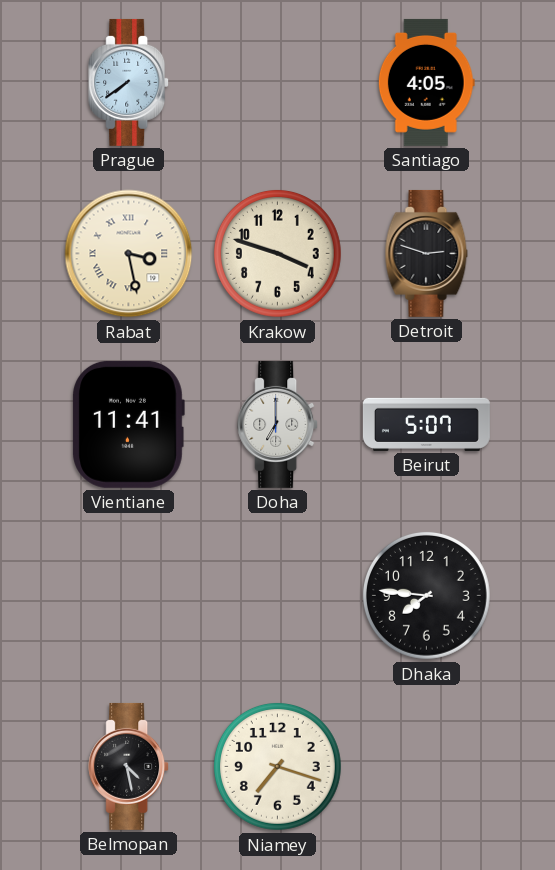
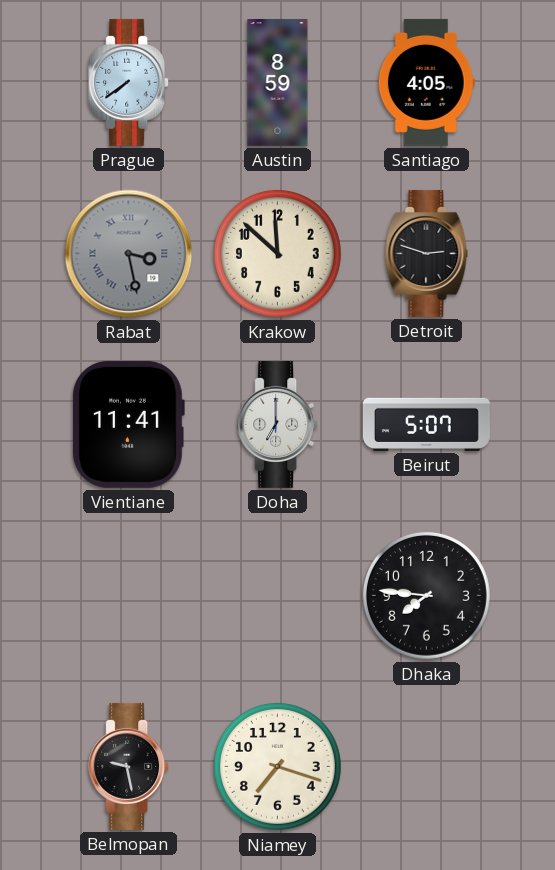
Austin: none -> 8:59 (278, 82)
Rabat dial: cream -> grey (129, 254)
Krakow: 3:48 -> 11:52 (277, 253)
Belmopan: 4:28 -> 9:28 (129, 766)
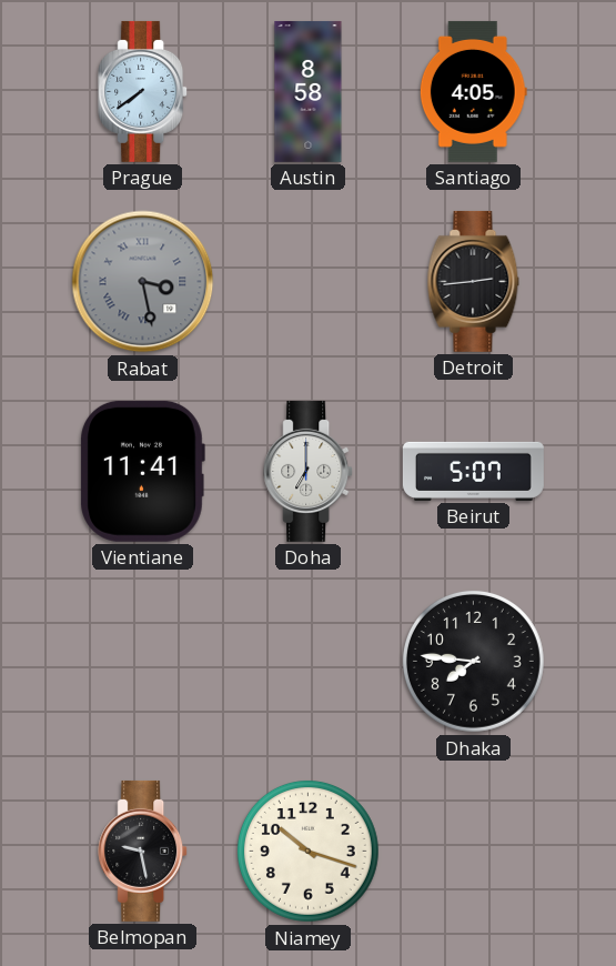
Austin: 8:59 -> 8:58 (309, 91)
Krakow: 11:52 -> none (277, 253)
Detroit: 2:48 -> 2:44 (474, 281)
Niamey: 7:18 -> 10:18 (307, 851)
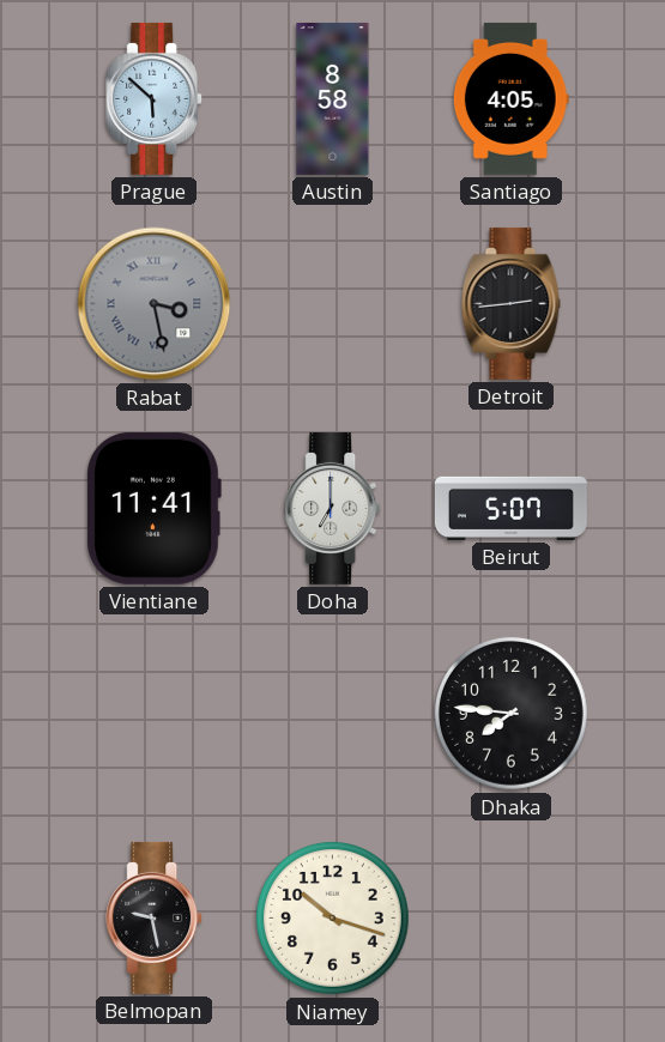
Prague: 7:39 -> 5:52 (155, 98)
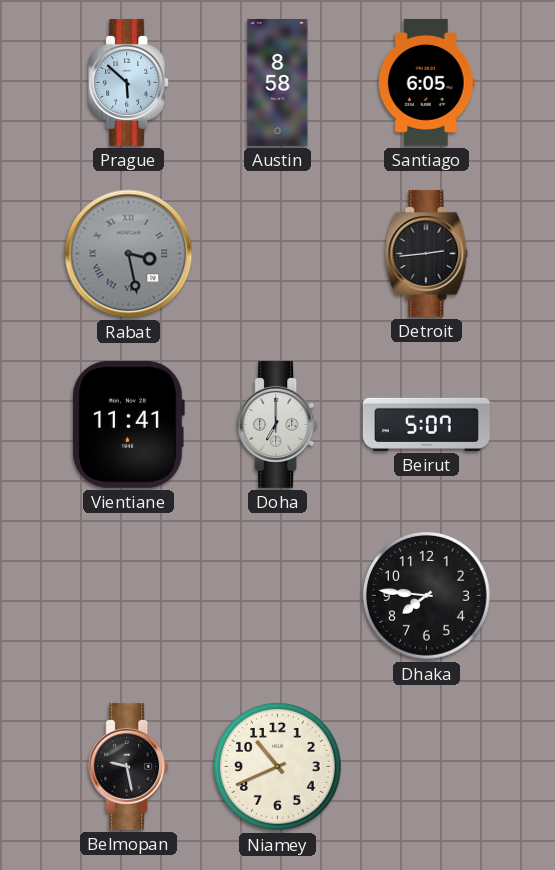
Santiago: 4:05 -> 6:05 (426, 82)
Niamey: 10:18 -> 10:41 (277, 766)
